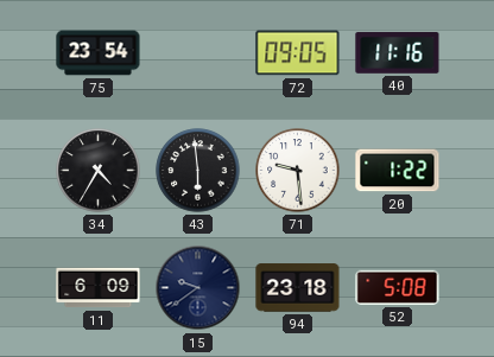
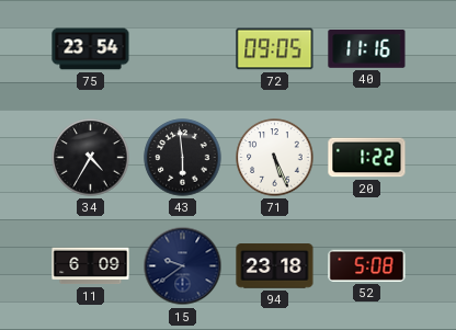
71: 9:29 -> 5:26 (275, 158)
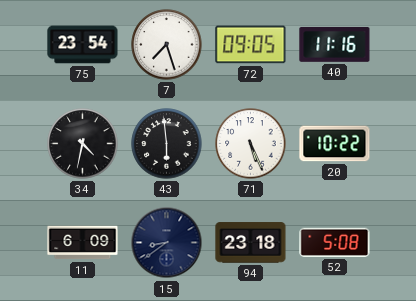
7: none -> 7:27 (167, 45)
34: 4:35 -> 4:32 (83, 144)
20: 1:22 -> 10:22 (335, 144)
15: 9:39 -> 8:39 (167, 243)
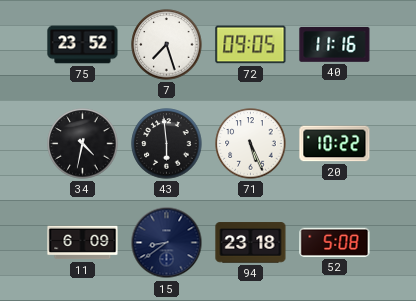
75: 23:54 -> 23:52 (83, 45)
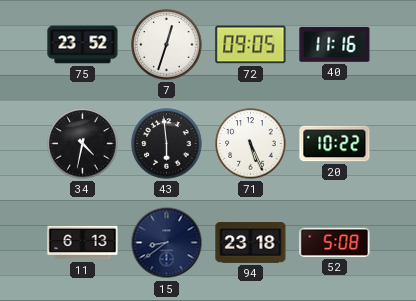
7: 7:27 -> 12:33 (167, 45)
11: 6:09 -> 6:13 (83, 243)
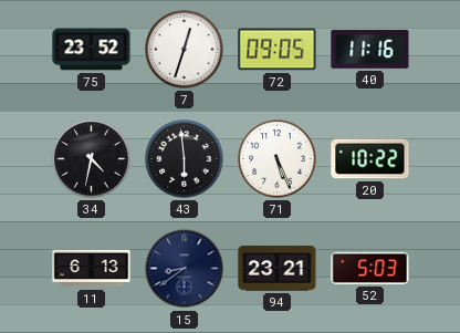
94: 23:18 -> 23:21 (278, 269)
52: 5:08 -> 5:03 (370, 268)
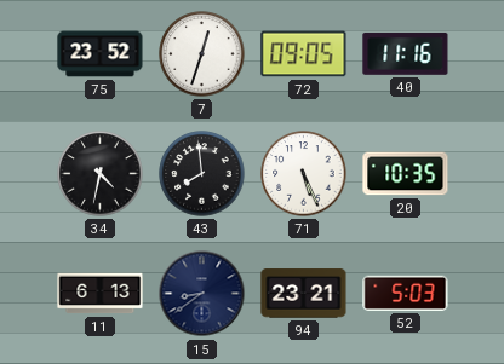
43: 5:59 -> 7:59 (202, 174)
20: 10:22 -> 10:35 (406, 174)
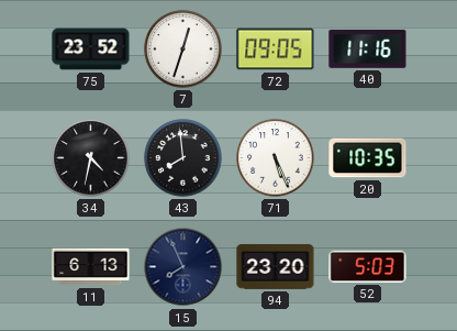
15: 8:39 -> 7:56 (183, 267)
94: 23:21 -> 23:20 (276, 267)
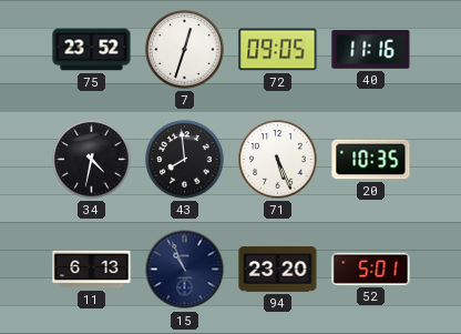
15: 7:56 -> 10:56 (185, 270)
52: 5:03 -> 5:01 (371, 269)
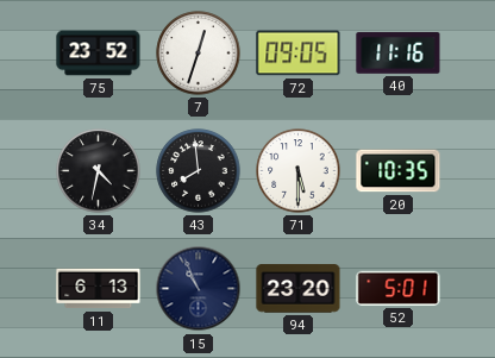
71: 5:26 -> 5:30 (299, 171)
